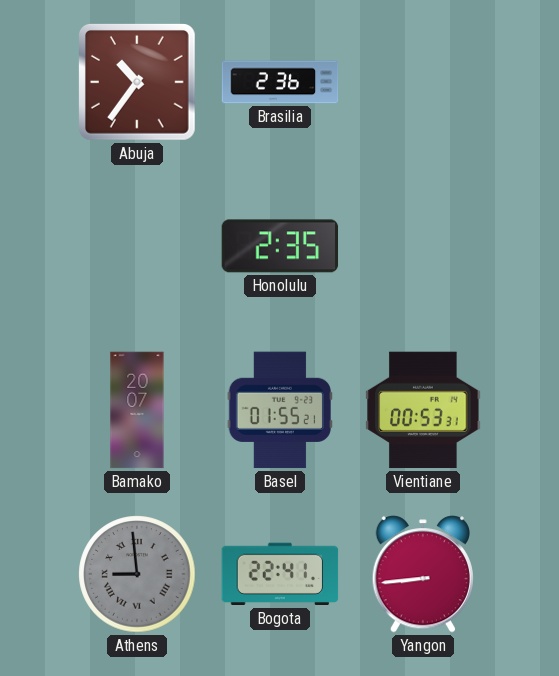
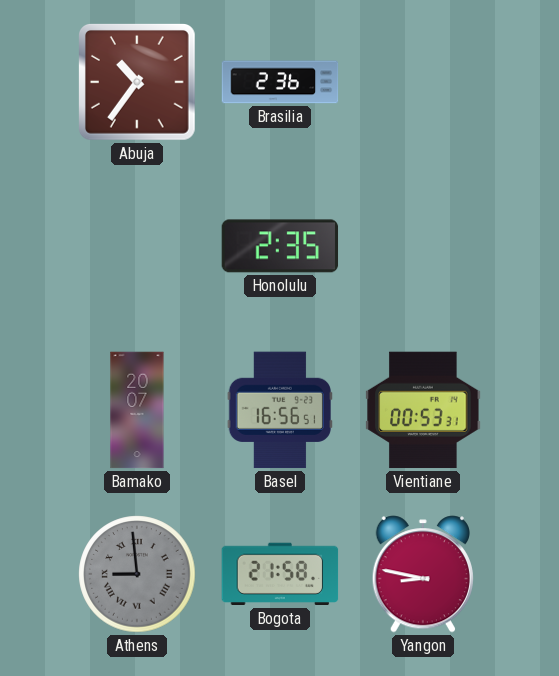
Basel: 01:55 -> 16:56 (280, 410)
Bogota: 22:41 -> 21:58 (280, 574)
Yangon: 8:44 -> 8:47 (423, 574)
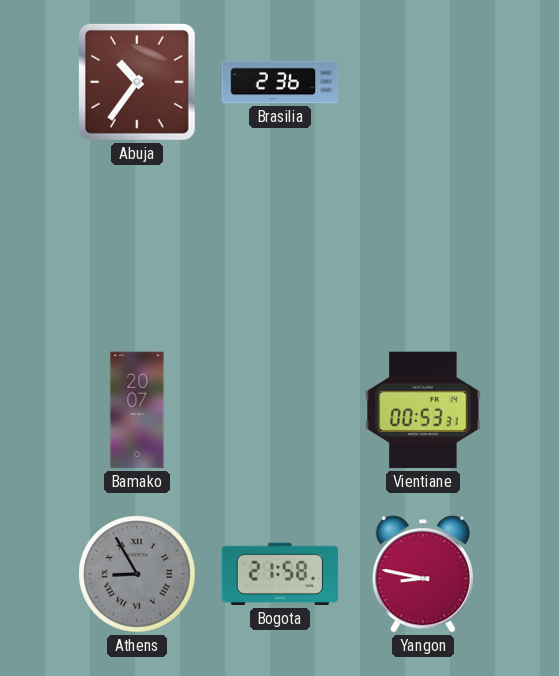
Honolulu: 2:35 -> none (280, 246)
Basel: 16:56 -> none (280, 410)
Athens: 8:59 -> 8:55 (137, 574)
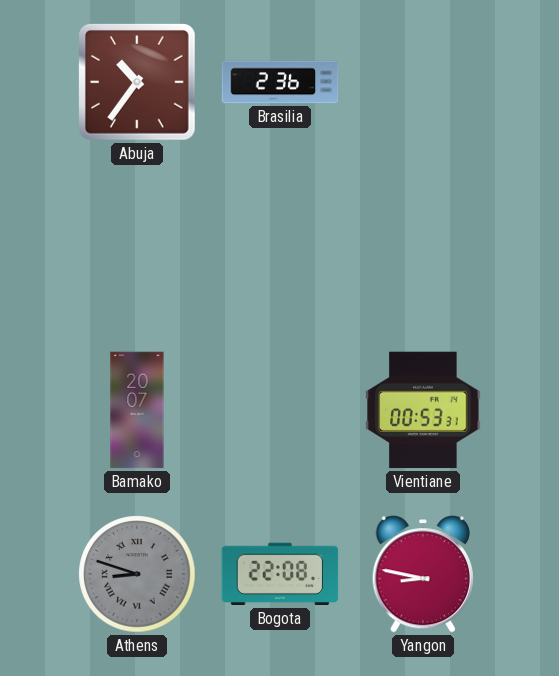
Athens: 8:55 -> 8:48 (137, 574)
Bogota: 21:58 -> 22:08 (280, 574)
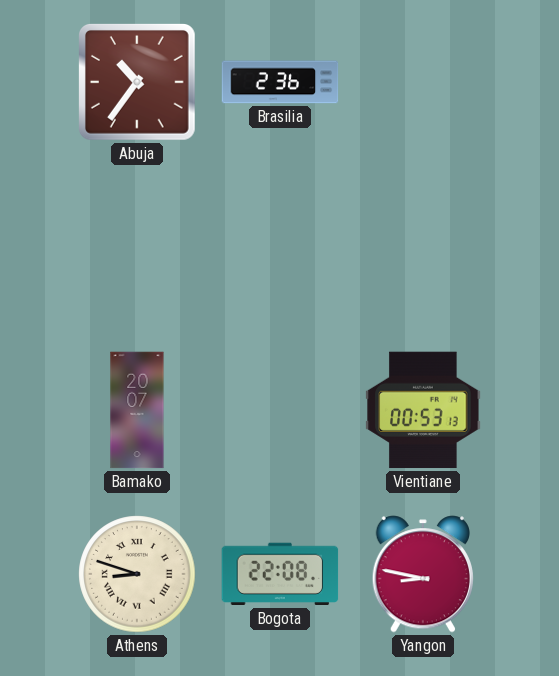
Vientiane: 00:53:31 -> 00:53:13 (423, 410)
Athens dial: grey -> cream (137, 574)
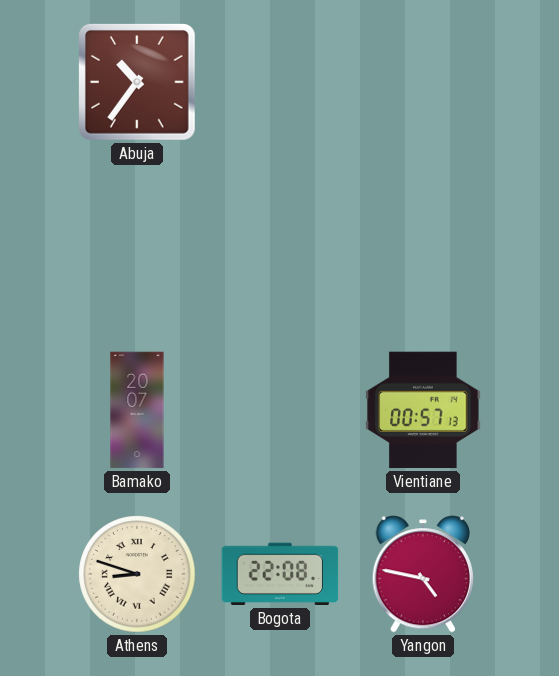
Brasilia: 2:36 -> none (280, 82)
Vientiane: 00:53 -> 00:57 (423, 410)
Yangon: 8:47 -> 4:47 (423, 574)
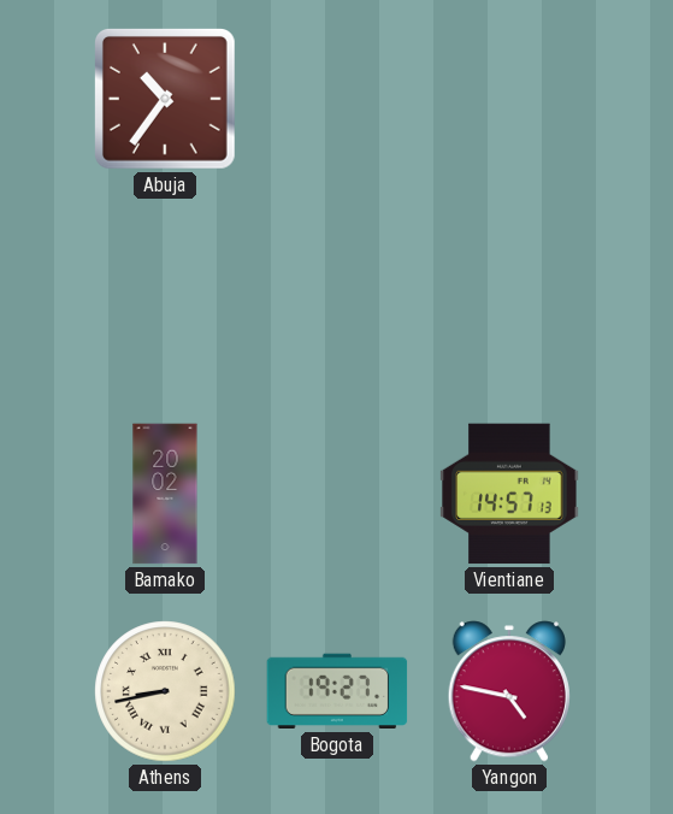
Bamako: 20:07 -> 20:02 (165, 494)
Vientiane: 00:57 -> 14:57 (509, 494)
Athens: 8:48 -> 8:43 (165, 691)
Bogota: 22:08 -> 19:27 (337, 691)
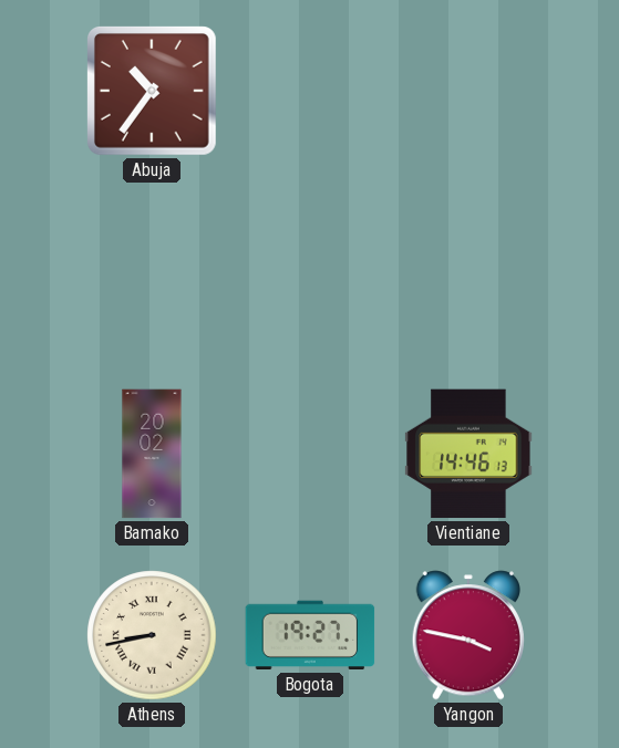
Vientiane: 14:57 -> 14:46 (468, 454)
Yangon: 4:47 -> 3:47 (468, 635)
